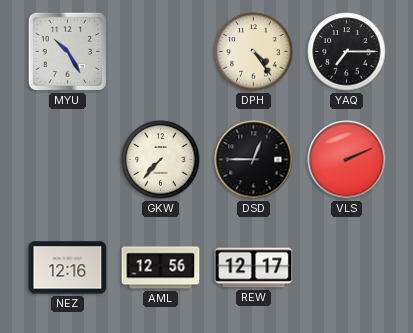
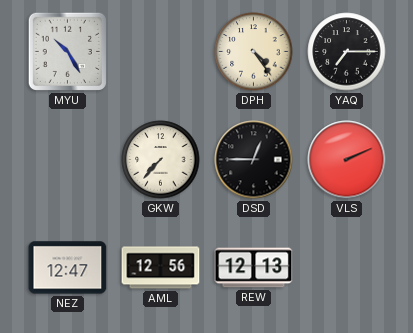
NEZ: 12:16 -> 12:47 (68, 268)
REW: 12:17 -> 12:13 (254, 268)
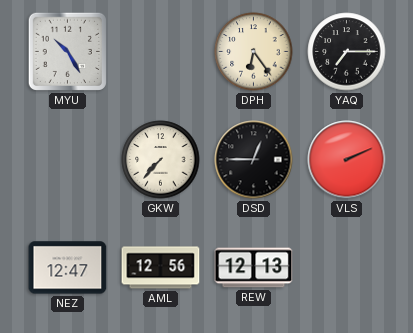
DPH: 4:24 -> 6:24 (254, 52)
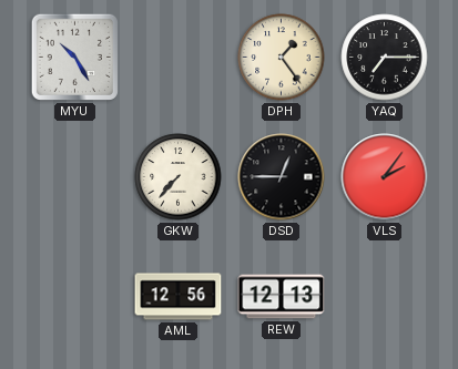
DPH: 6:24 -> 1:24 (282, 58)
VLS: 2:11 -> 2:06 (385, 177)
NEZ: 12:47 -> none (68, 268)
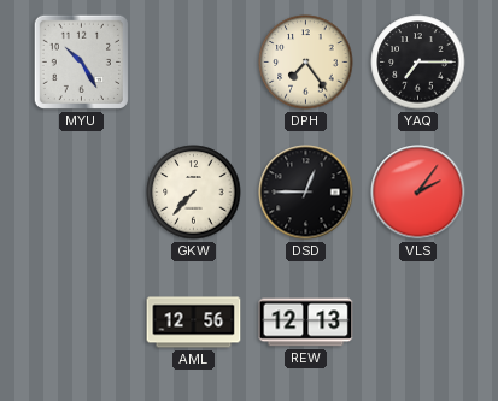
DPH: 1:24 -> 7:24 (306, 63)
